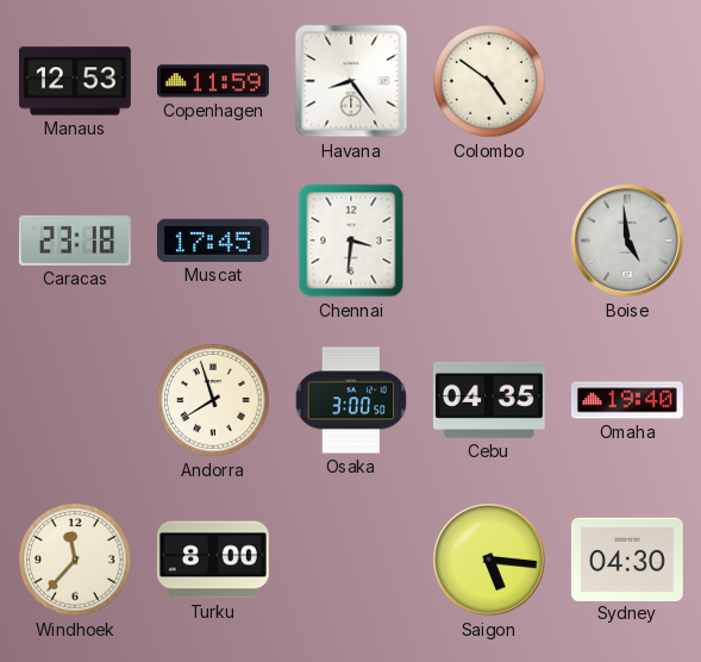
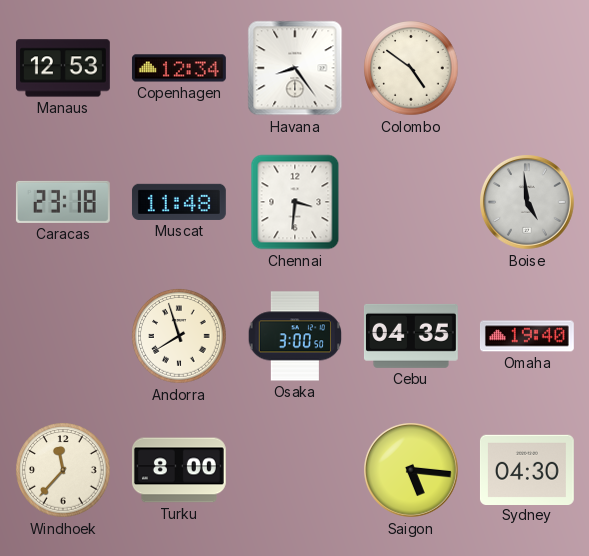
Copenhagen: 11:59 -> 12:34 (179, 68)
Muscat: 17:45 -> 11:48 (179, 202)
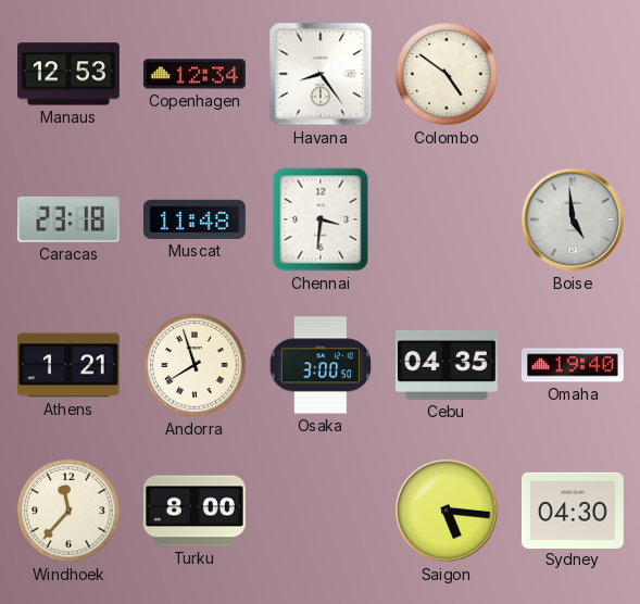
Athens: none -> 1:21 (68, 365)
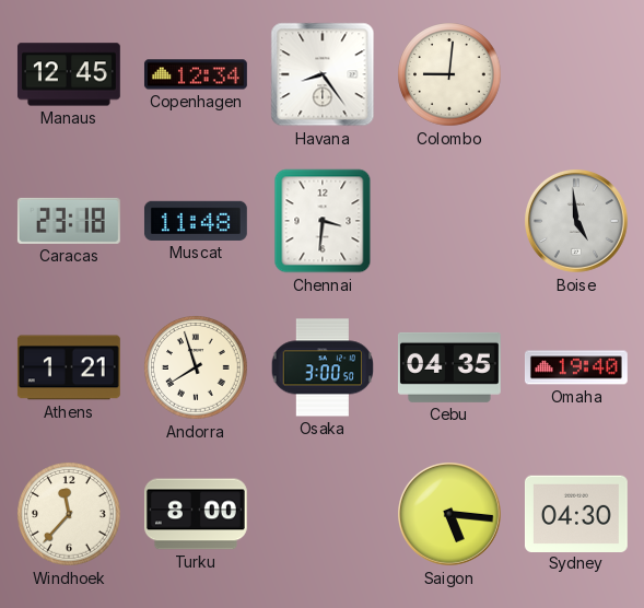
Manaus: 12:53 -> 12:45 (69, 74)
Colombo: 4:51 -> 9:01 (449, 74)
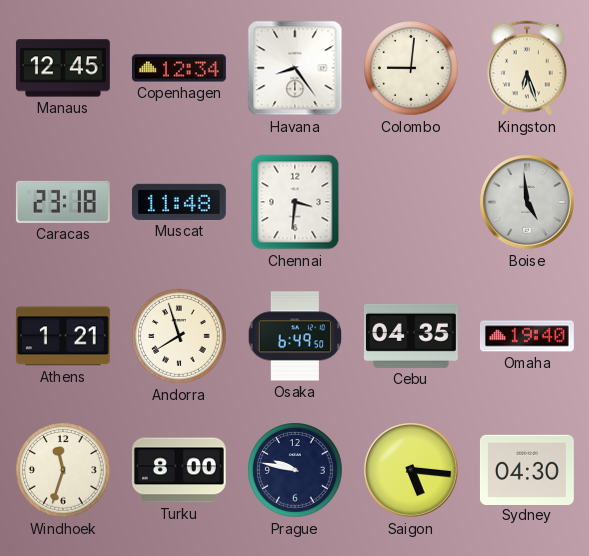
Kingston: none -> 6:27 (527, 68)
Osaka: 3:00 -> 6:49 (295, 336)
Windhoek: 11:37 -> 11:33 (63, 470)
Prague: none -> 9:47 (295, 470)
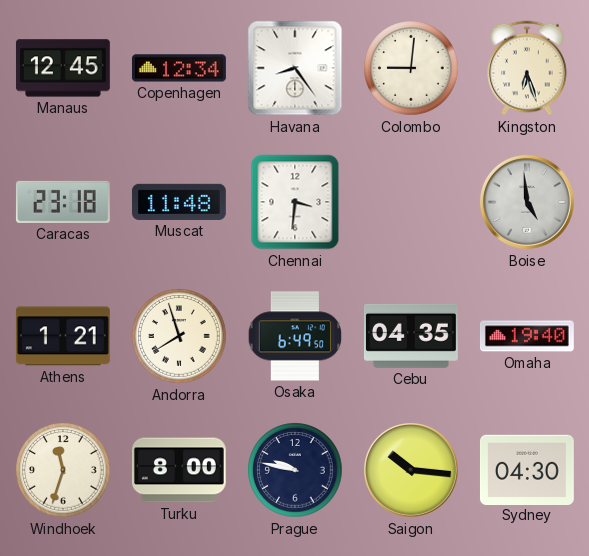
Saigon: 5:16 -> 10:16 (412, 471)
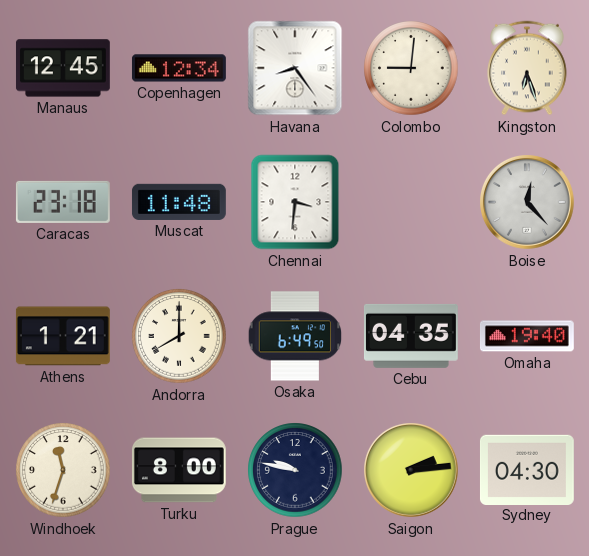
Boise: 4:59 -> 12:23 (528, 203)
Andorra: 7:57 -> 8:00 (179, 336)
Saigon: 10:16 -> 2:14 (412, 471)
